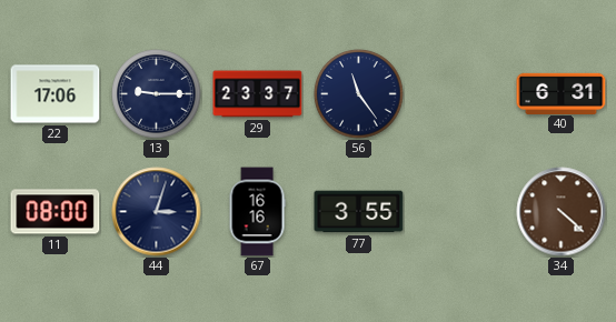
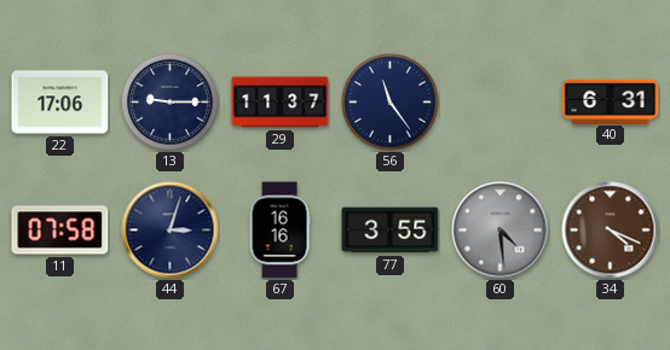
29: 23:37 -> 11:37 (281, 103)
11: 08:00 -> 07:58 (60, 231)
60: none -> 4:29 (501, 231)
34: 4:22 -> 4:19 (611, 231)
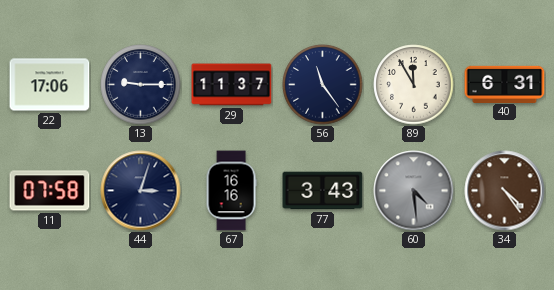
89: none -> 11:55 (414, 85)
77: 3:55 -> 3:43 (323, 191)
34: 4:19 -> 4:24 (505, 191)
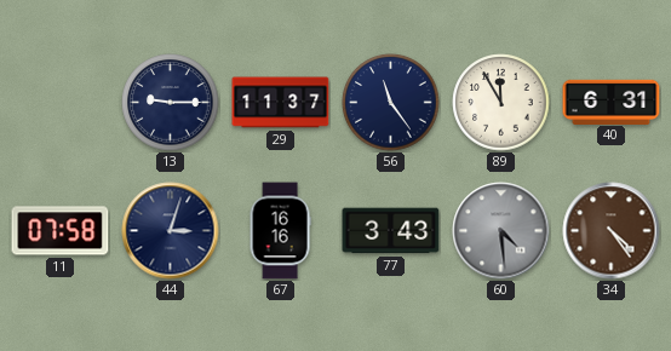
22: 17:06 -> none (50, 85)
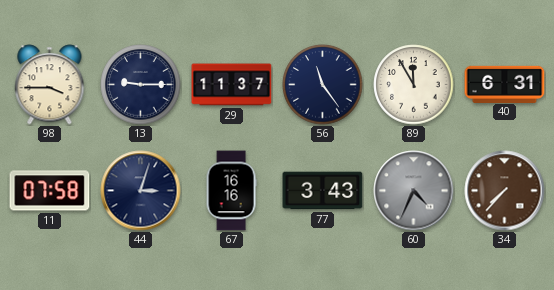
98: none -> 3:45 (50, 85)
60: 4:29 -> 4:34 (414, 191)
34: 4:24 -> 7:37 (505, 191)
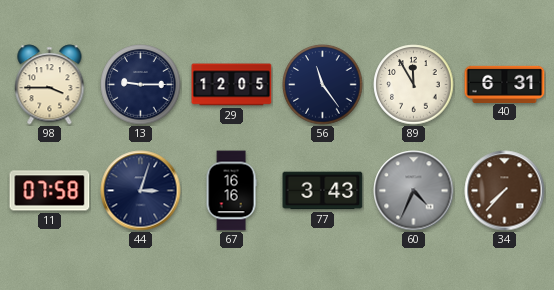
29: 11:37 -> 12:05 (232, 85)
